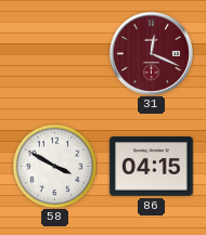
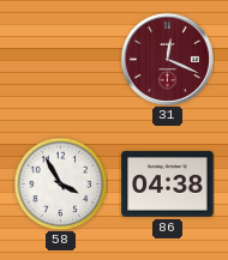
58: 3:50 -> 3:55 (60, 183)
86: 04:15 -> 04:38 (168, 185)
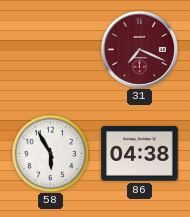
31: 12:19 -> 7:19 (139, 49)
58: 3:55 -> 5:55 (50, 153)
